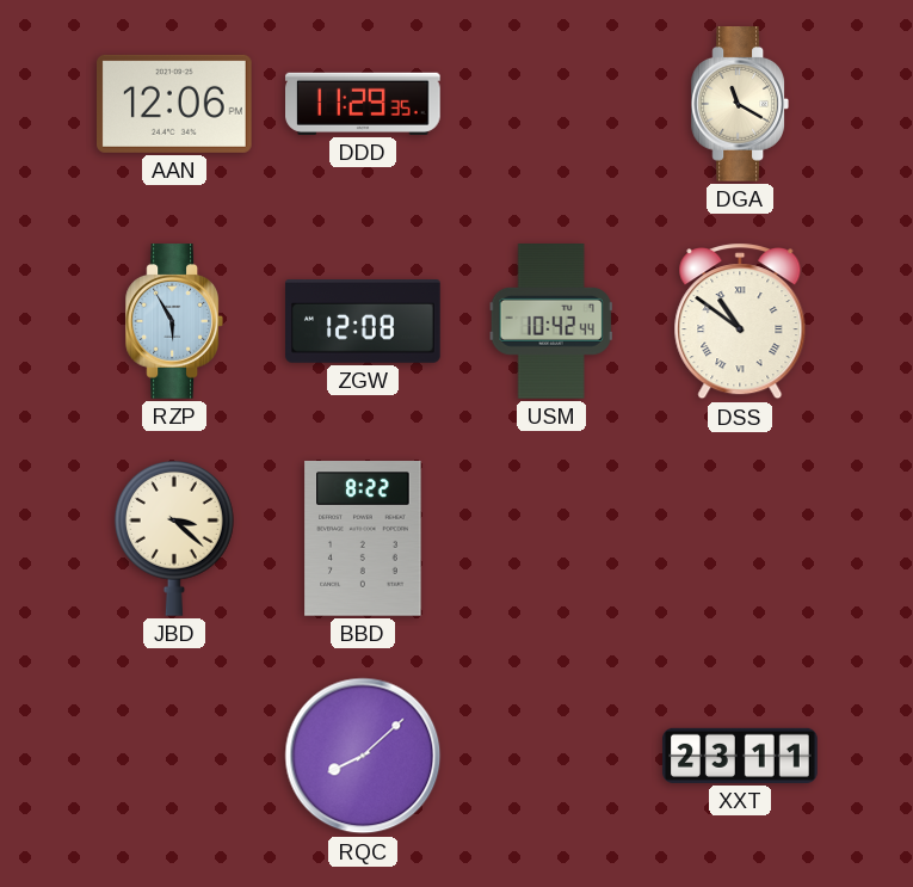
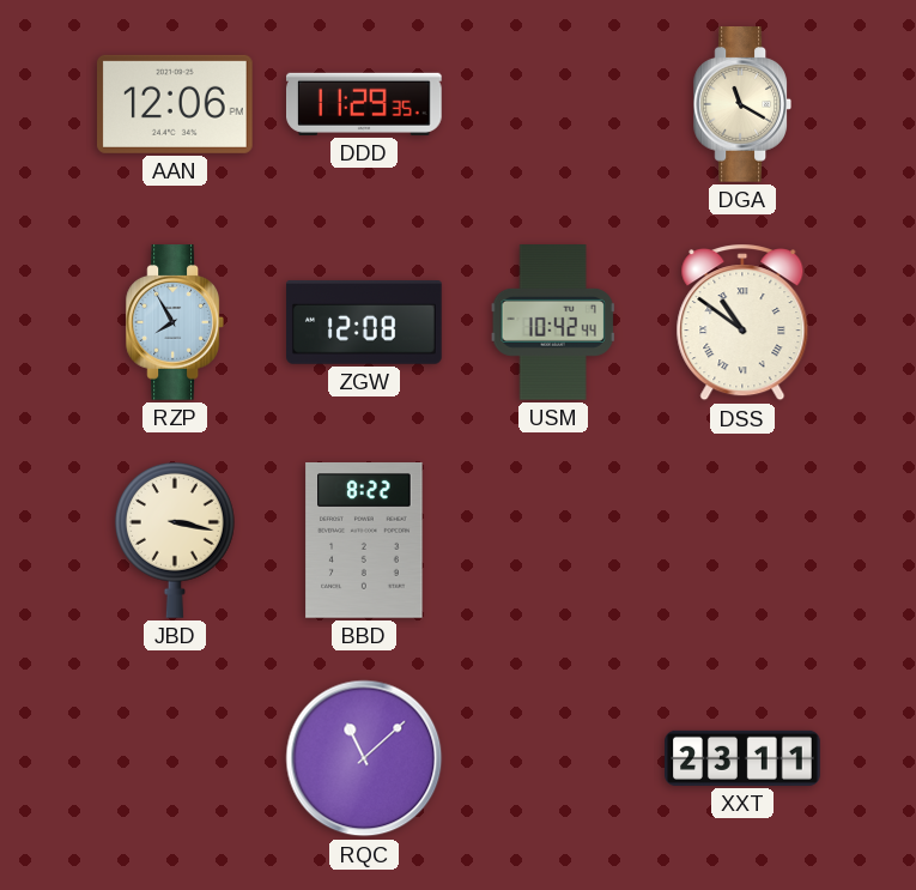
RZP: 5:55 -> 7:55 (174, 322)
JBD: 3:22 -> 3:17 (175, 540)
RQC: 8:08 -> 11:08 (364, 758)
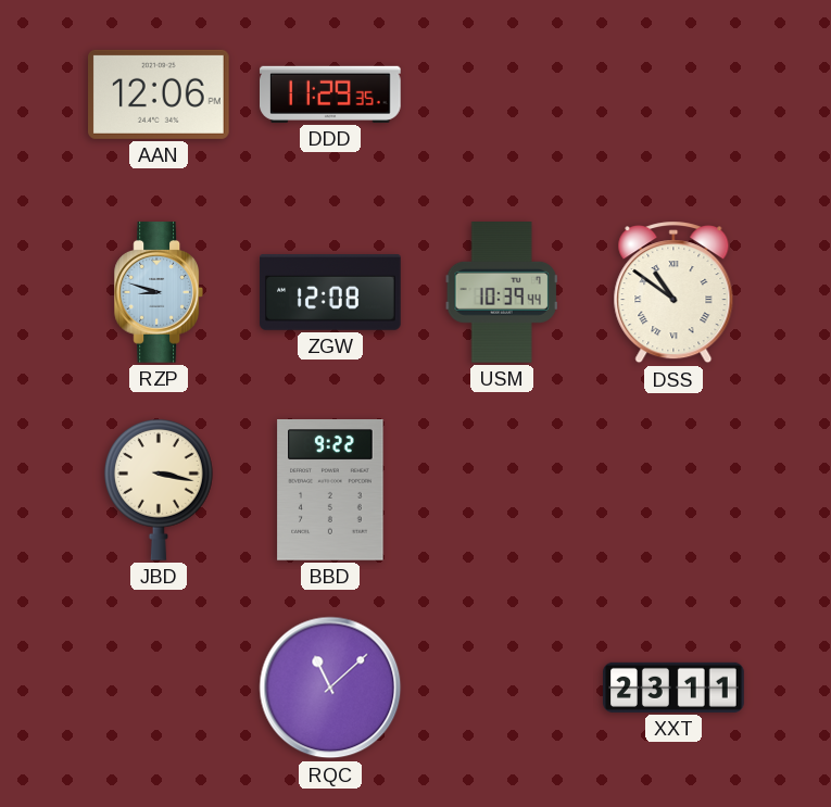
DGA: 11:20 -> none (741, 104)
RZP: 7:55 -> 8:48 (158, 292)
USM: 10:42 -> 10:39 (502, 292)
BBD: 8:22 -> 9:22 (330, 491)
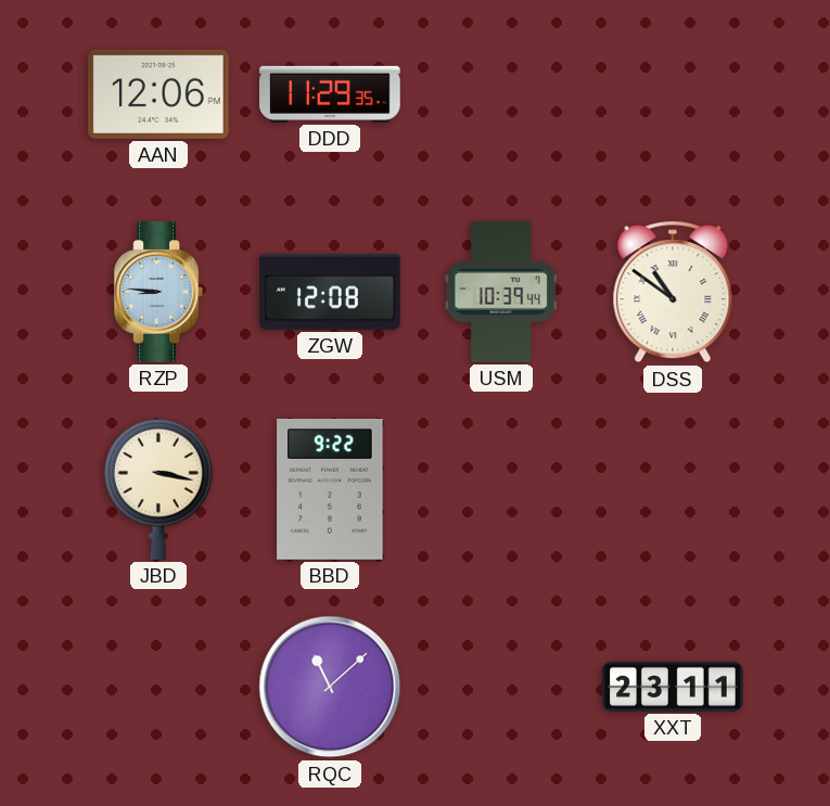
RZP: 8:48 -> 8:46 (157, 292)
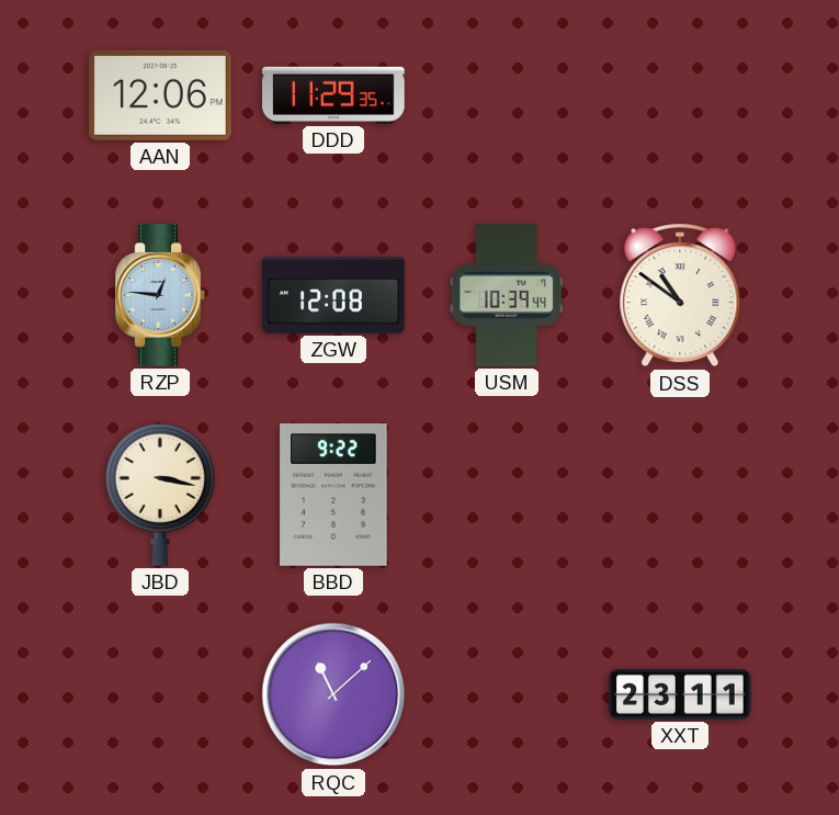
RZP: 8:46 -> 12:46 (159, 295)
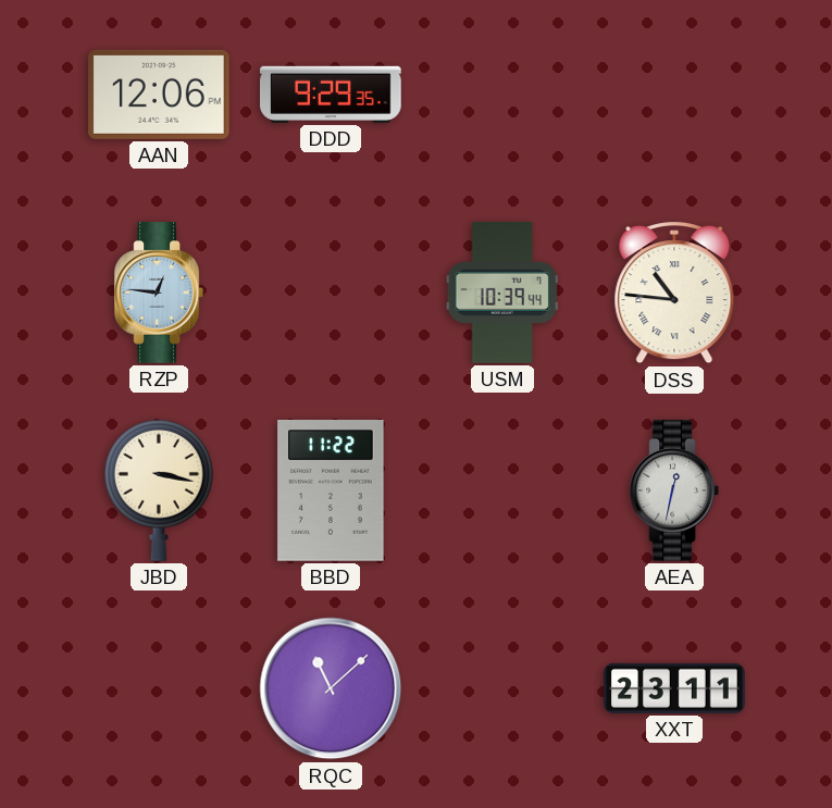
DDD: 11:29 -> 9:29 (332, 95)
ZGW: 12:08 -> none (333, 296)
DSS: 10:51 -> 10:46 (674, 293)
BBD: 9:22 -> 11:22 (331, 492)
AEA: none -> 12:32 (673, 490)
